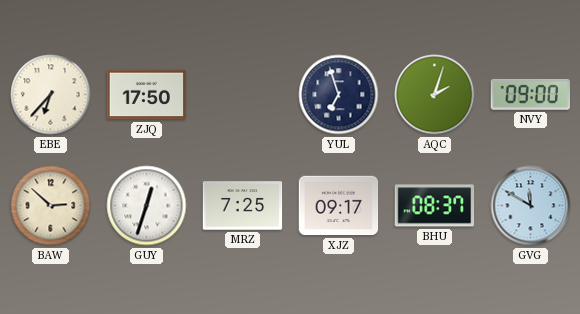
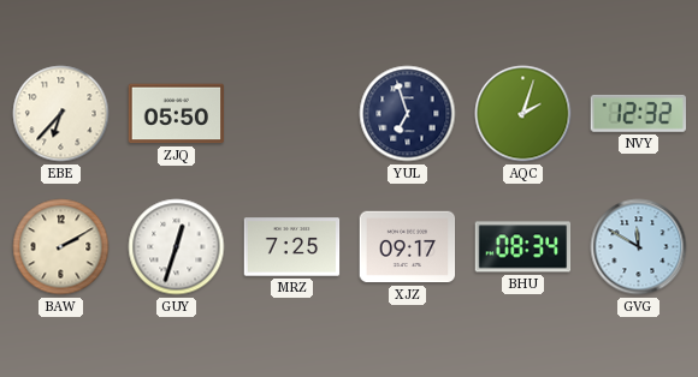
ZJQ: 17:50 -> 05:50 (177, 114)
NVY: 09:00 -> 12:32 (638, 113)
BAW: 2:52 -> 2:10 (61, 247)
BHU: 08:37 -> 08:34 (523, 247)
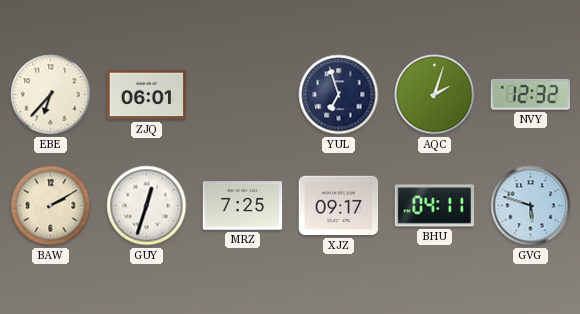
ZJQ: 05:50 -> 06:01 (147, 95)
BHU: 08:34 -> 04:11 (435, 206)
GVG: 11:50 -> 5:48 (531, 206)
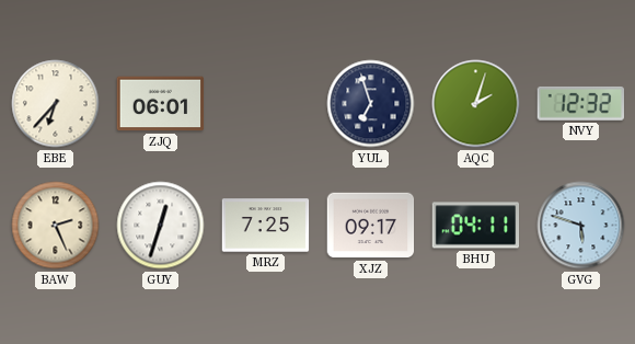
BAW: 2:10 -> 2:26 (56, 226)
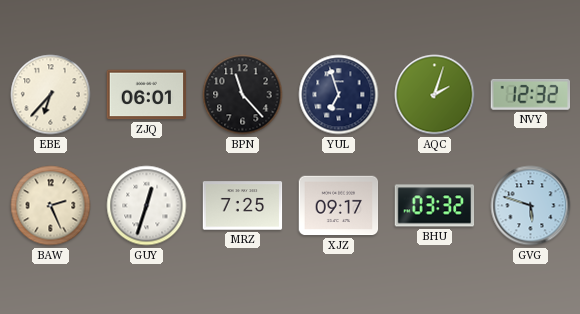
BPN: none -> 11:23 (243, 95)
BHU: 04:11 -> 03:32 (435, 206)
